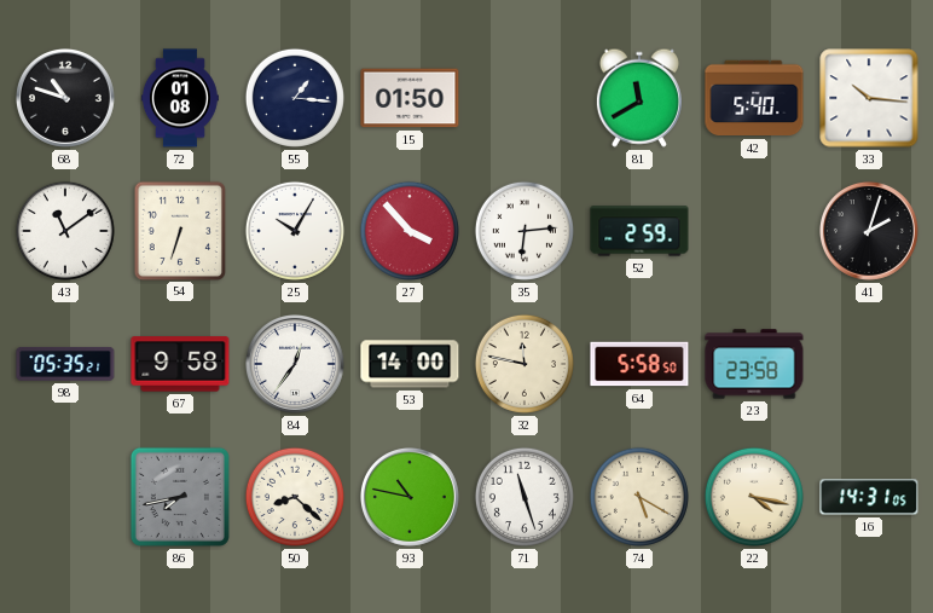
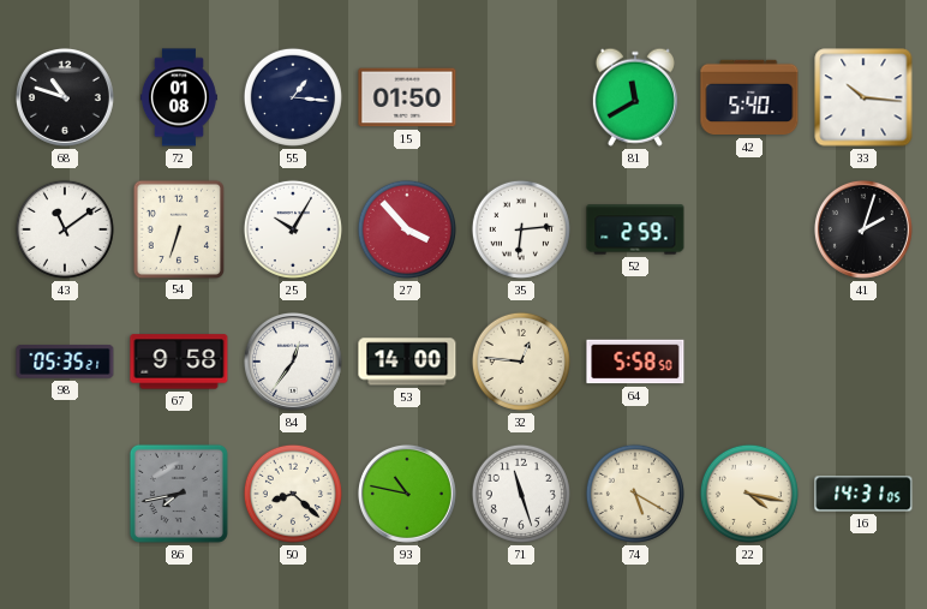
32: 11:47 -> 12:46 (521, 362)
23: 23:58 -> none (754, 364)
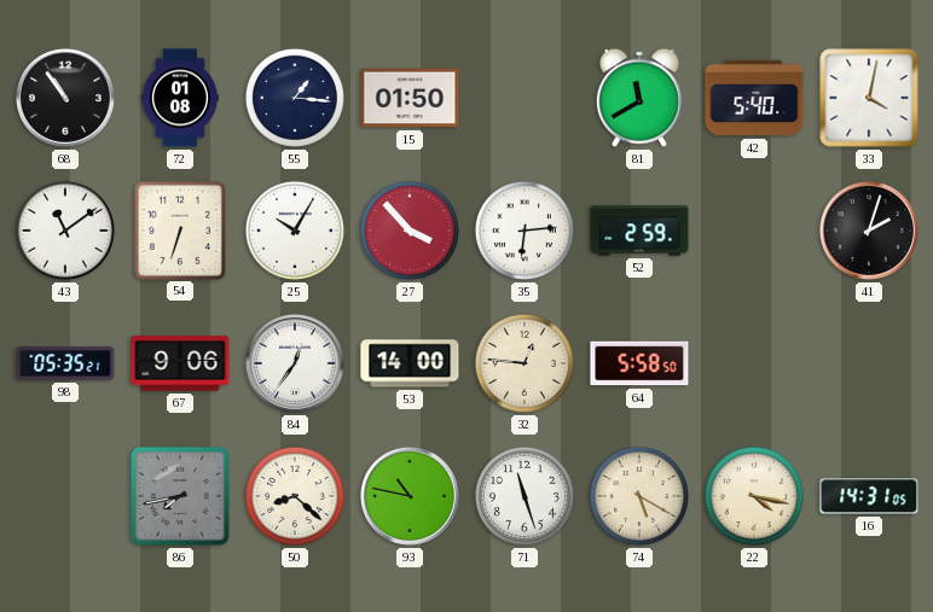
68: 10:48 -> 10:54 (65, 98)
33: 10:16 -> 4:02 (869, 98)
67: 9:58 -> 9:06 (180, 363)
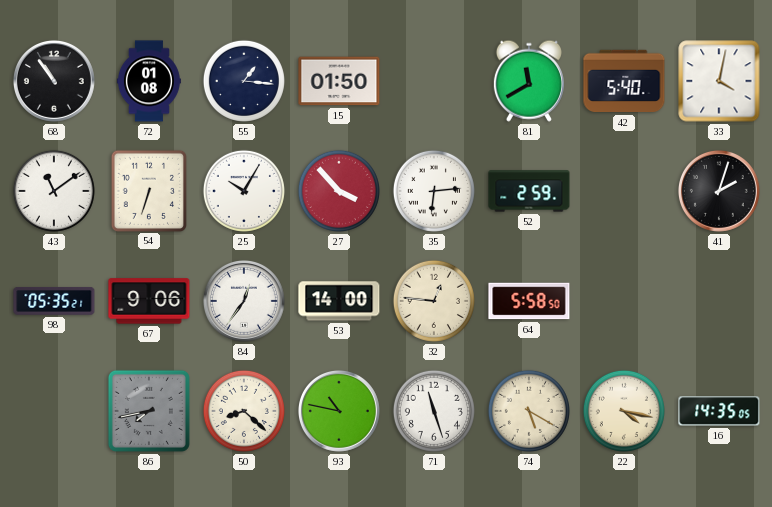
16: 14:31 -> 14:35 (719, 411)
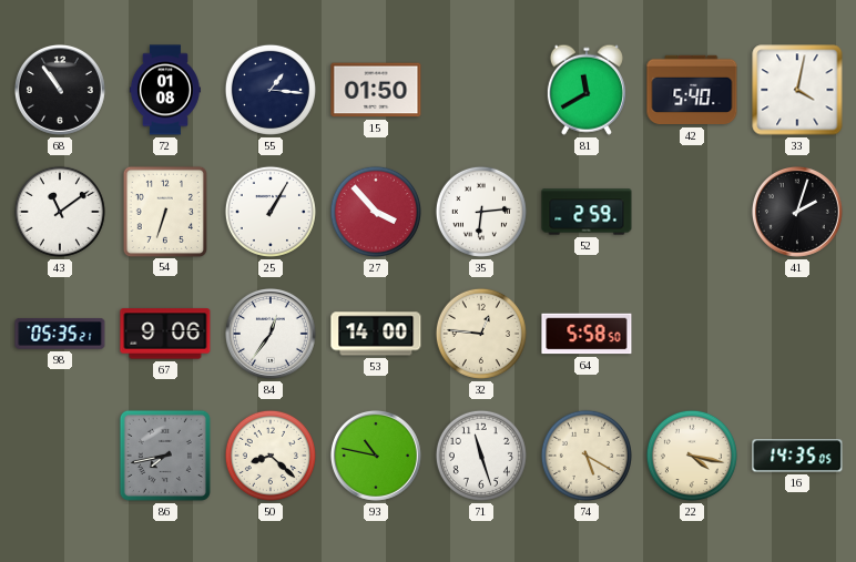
25: 10:05 -> 1:05 (271, 212)
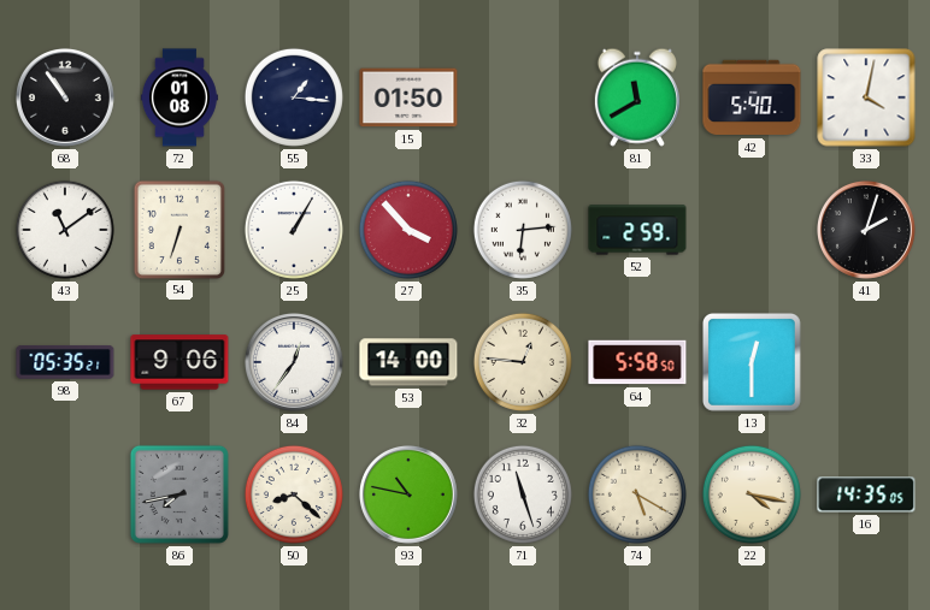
13: none -> 12:30 (752, 362)
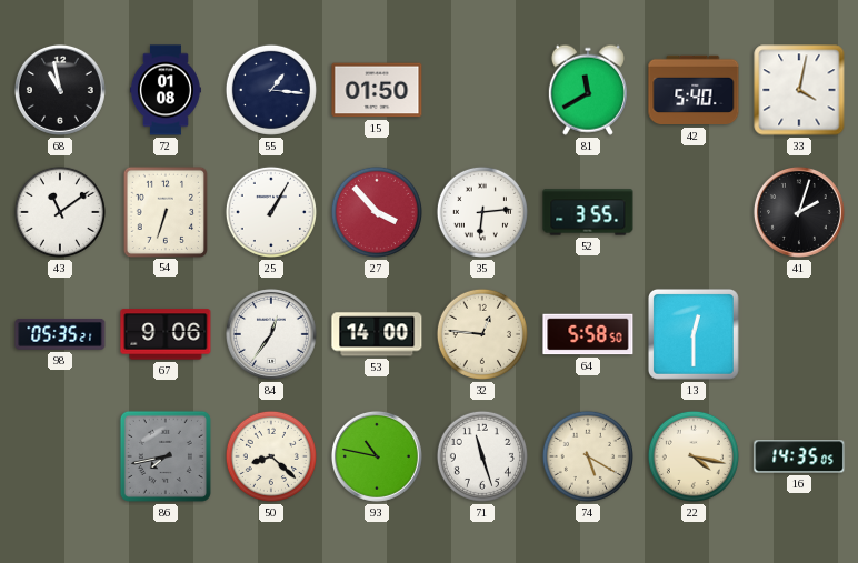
68: 10:54 -> 10:58 (60, 90)
52: 2:59 -> 3:55 (588, 212)
